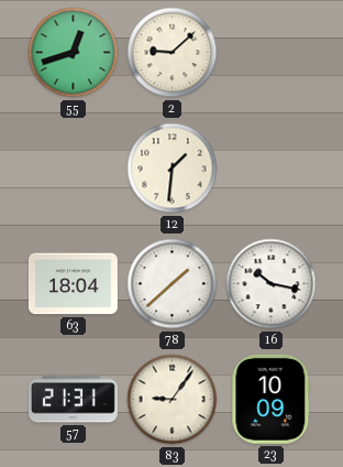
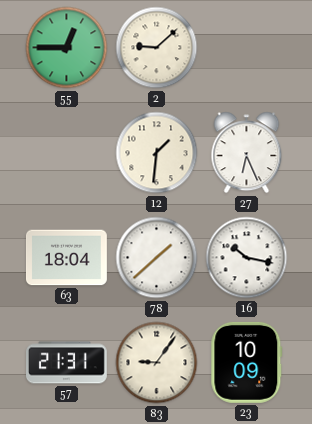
55: 12:42 -> 12:45 (67, 48)
27: none -> 6:26 (247, 153)
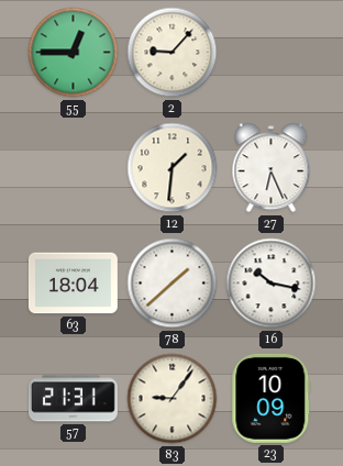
2: 9:08 -> 9:07 (173, 53)
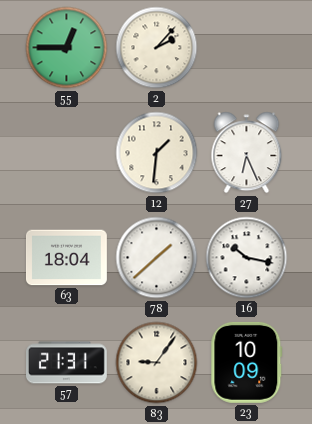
2: 9:07 -> 2:07 (157, 48)
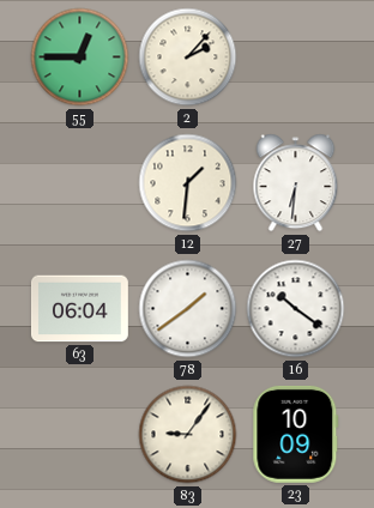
27: 6:26 -> 6:31 (296, 183)
63: 18:04 -> 06:04 (79, 309)
78: 1:38 -> 1:39 (188, 309)
16: 10:17 -> 10:21 (296, 309)
57: 21:31 -> none (67, 363)
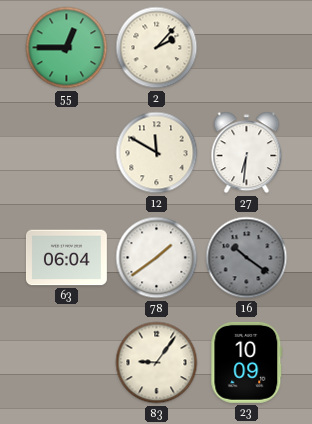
12: 1:31 -> 11:50 (157, 153)
16 dial: white -> grey (247, 258)
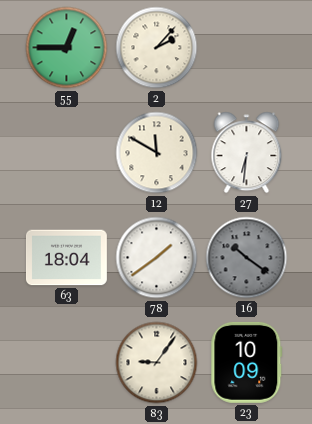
63: 06:04 -> 18:04 (66, 258)
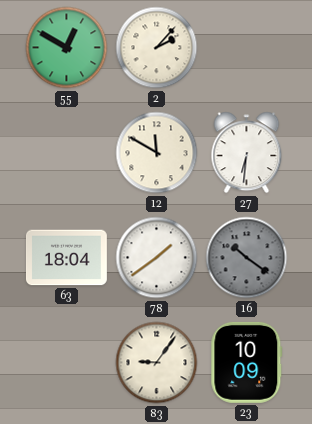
55: 12:45 -> 12:50 (67, 48)
